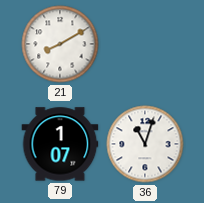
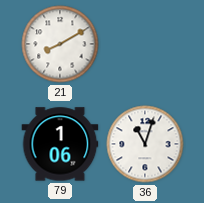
79: 1:07 -> 1:06 (60, 144)
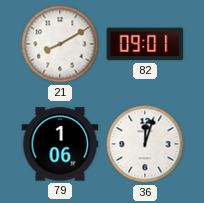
82: none -> 09:01 (145, 44)
36: 11:03 -> 12:03 (145, 144)
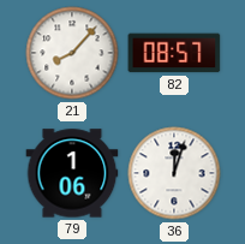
21: 8:10 -> 8:07 (72, 53)
82: 09:01 -> 08:57 (174, 53)
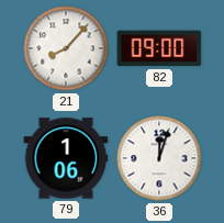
82: 08:57 -> 09:00 (159, 48)
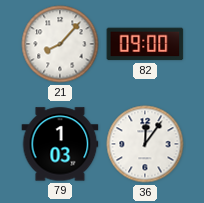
79: 1:06 -> 1:03 (60, 144)
36: 12:03 -> 12:06 (145, 144)
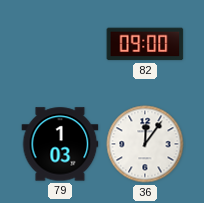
21: 8:07 -> none (60, 44)
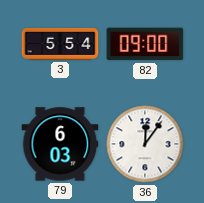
3: none -> 5:54 (60, 44)
79: 1:03 -> 6:03 (60, 144)
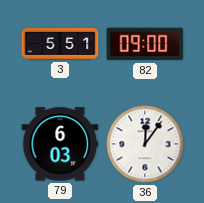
3: 5:54 -> 5:51 (60, 44)
